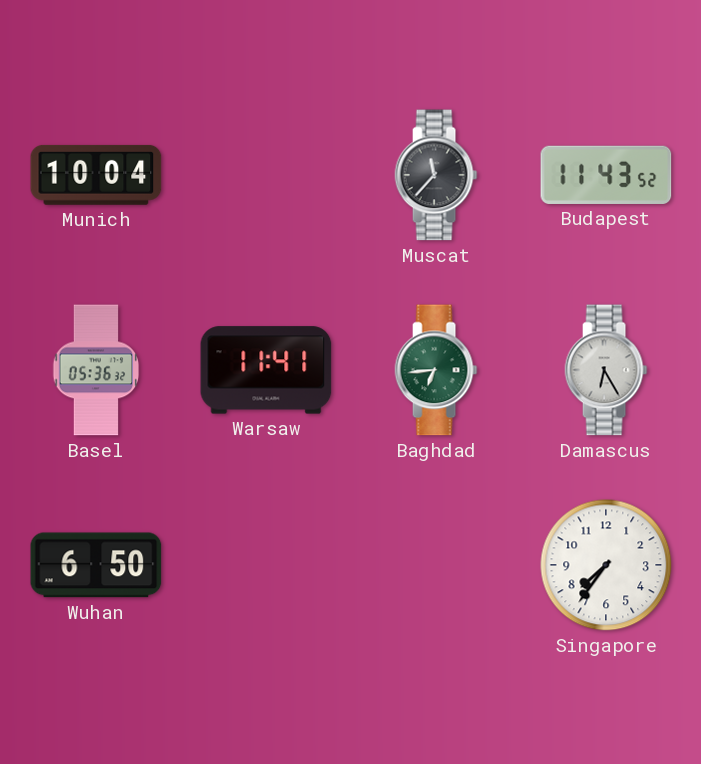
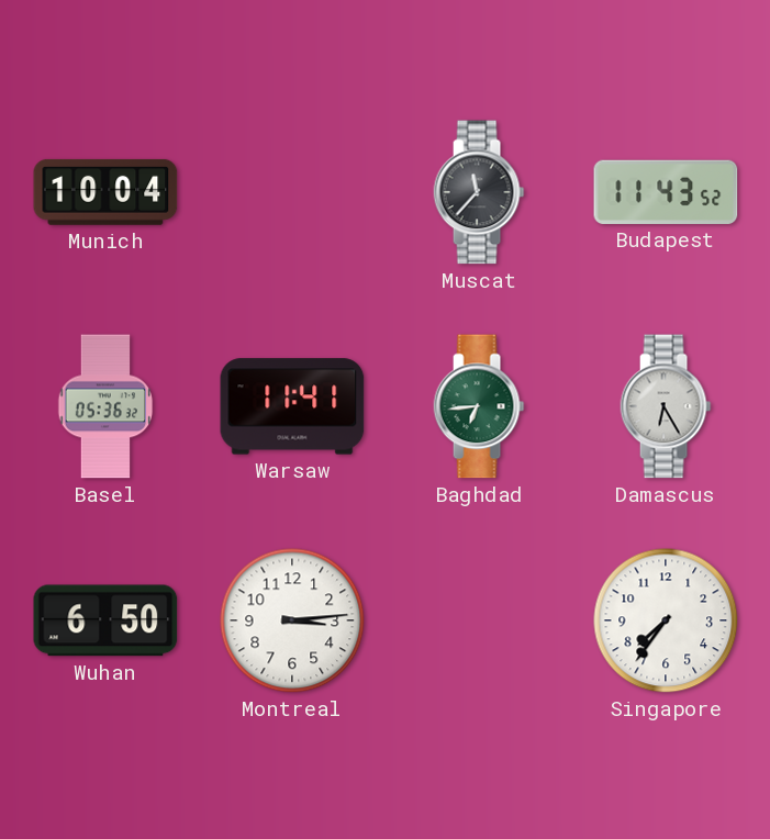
Montreal: none -> 3:14 (292, 620)
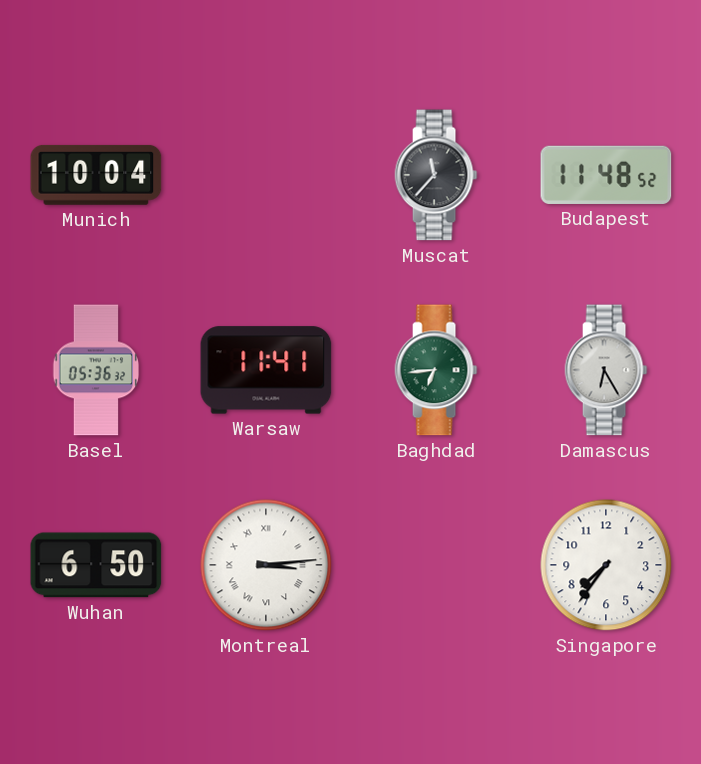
Budapest: 11:43 -> 11:48 (606, 175)
Montreal numerals: Arabic -> Roman (266, 565)
